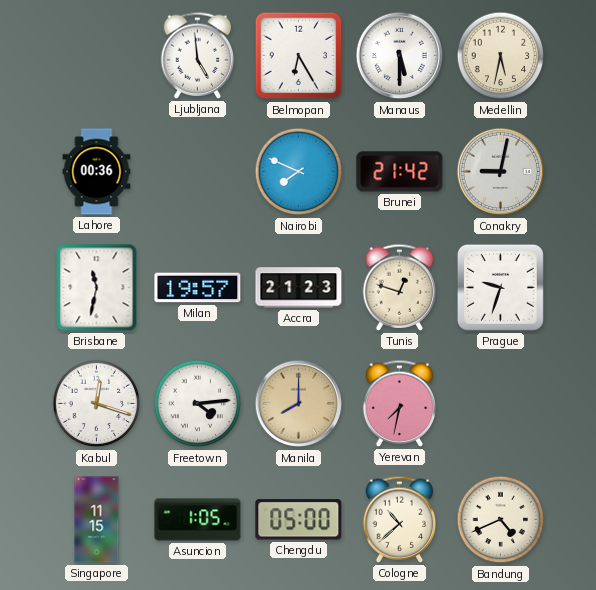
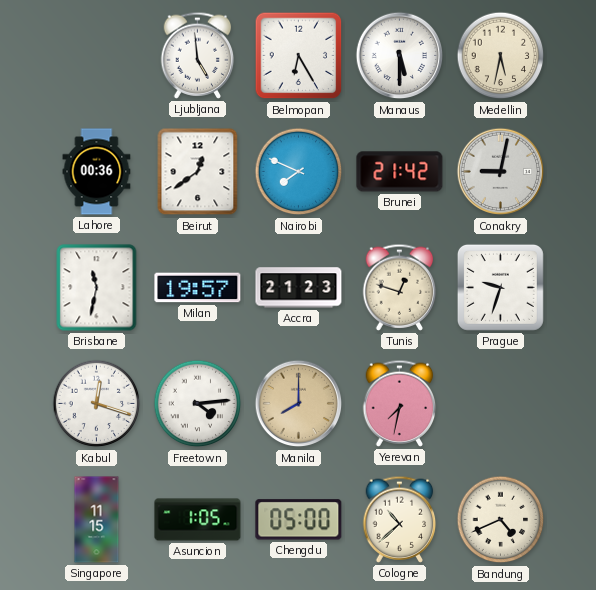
Beirut: none -> 12:39 (198, 172)
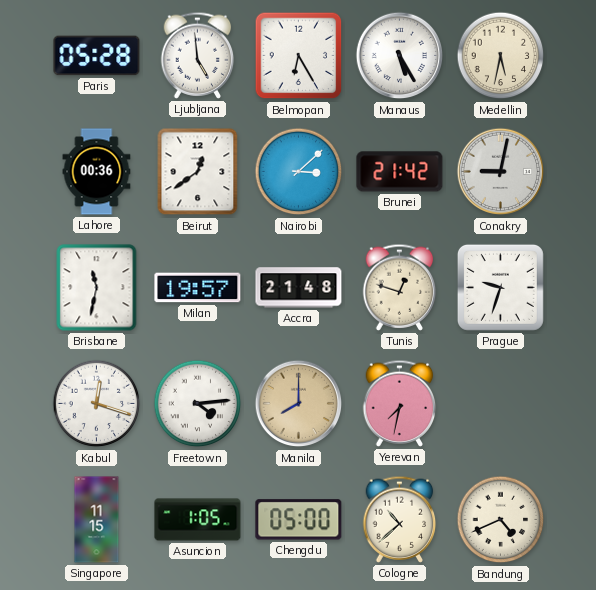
Paris: none -> 05:28 (97, 56)
Manaus: 5:30 -> 5:25 (400, 56)
Nairobi: 7:49 -> 3:08 (299, 172)
Accra: 21:23 -> 21:48 (299, 288)
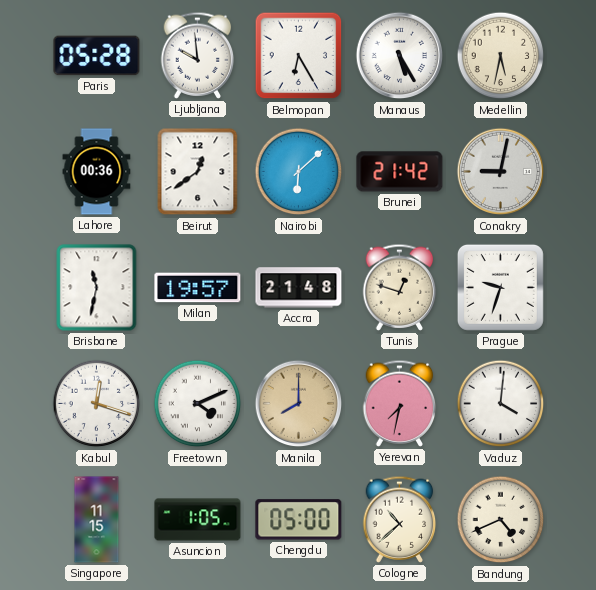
Ljubljana: 4:59 -> 9:59 (198, 55)
Nairobi: 3:08 -> 6:08 (299, 172)
Freetown: 4:14 -> 4:11 (198, 404)
Vaduz: none -> 4:01 (501, 404)
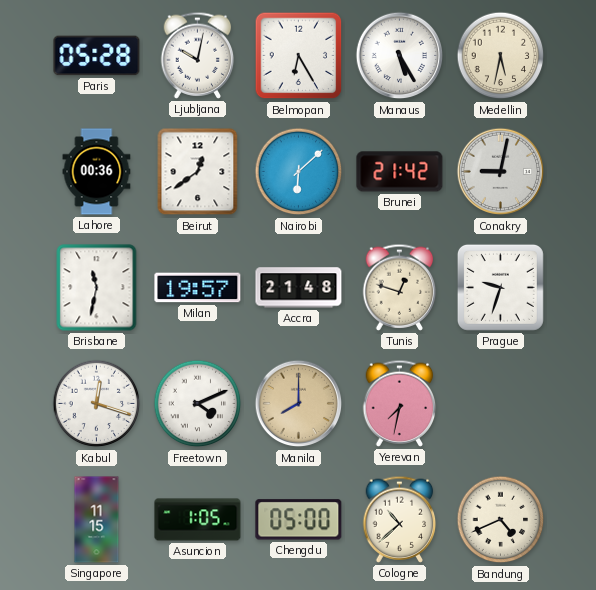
Ljubljana: 9:59 -> 10:02 (198, 55)
Vaduz: 4:01 -> none (501, 404)
